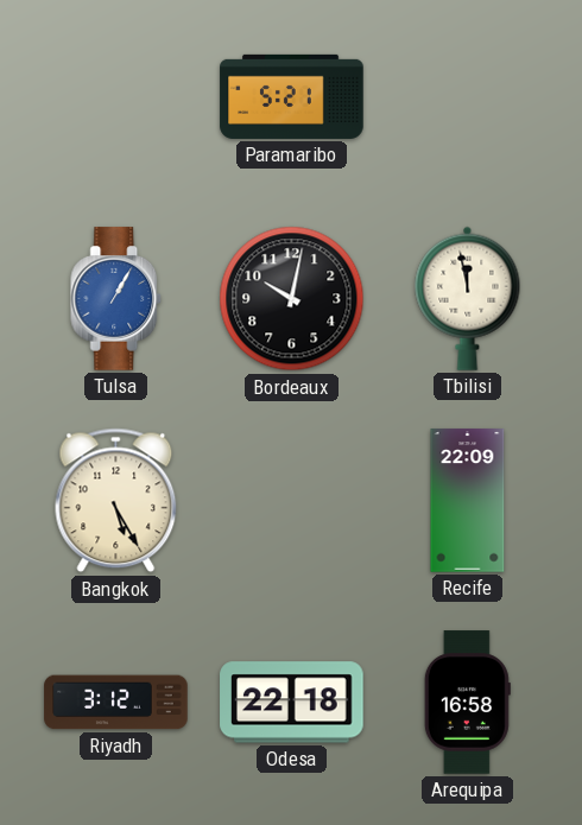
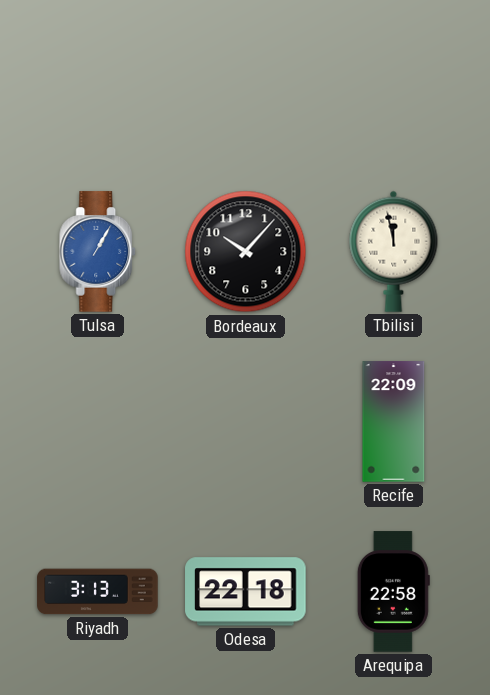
Paramaribo: 5:21 -> none (292, 96)
Bordeaux: 10:02 -> 10:07 (246, 252)
Bangkok: 5:25 -> none (116, 501)
Riyadh: 3:12 -> 3:13 (98, 592)
Arequipa: 16:58 -> 22:58 (393, 592)
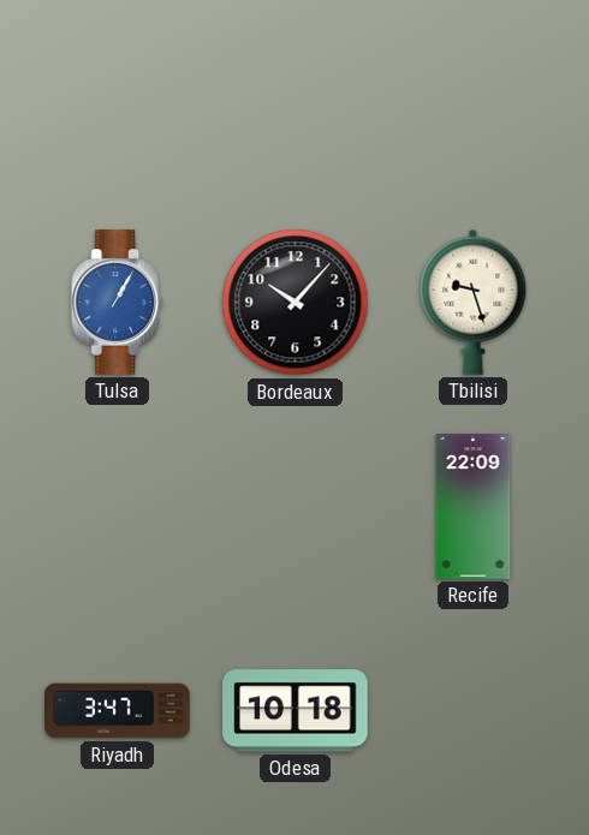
Tbilisi: 11:58 -> 9:27 (474, 302)
Riyadh: 3:13 -> 3:47 (118, 711)
Odesa: 22:18 -> 10:18 (296, 711)
Arequipa: 22:58 -> none (393, 592)
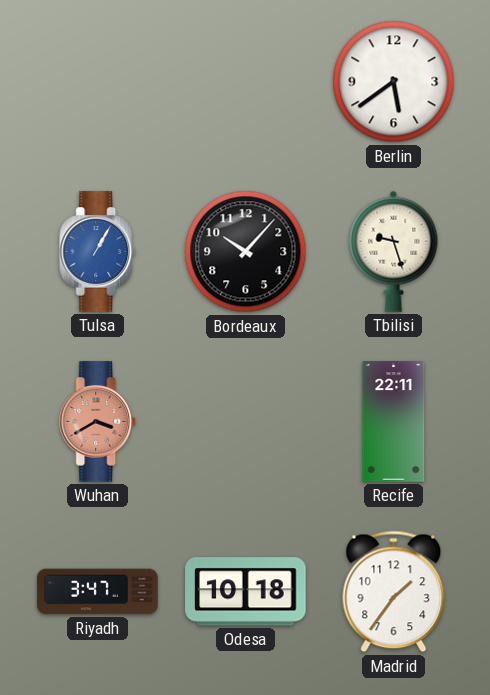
Berlin: none -> 5:39 (394, 82)
Wuhan: none -> 3:40 (98, 422)
Recife: 22:09 -> 22:11 (394, 422)
Madrid: none -> 1:36 (394, 592)
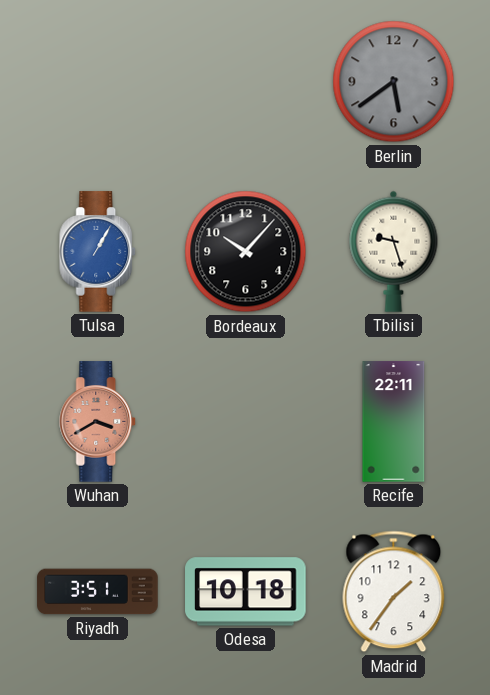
Berlin dial: white -> grey (394, 82)
Riyadh: 3:47 -> 3:51 (98, 592)
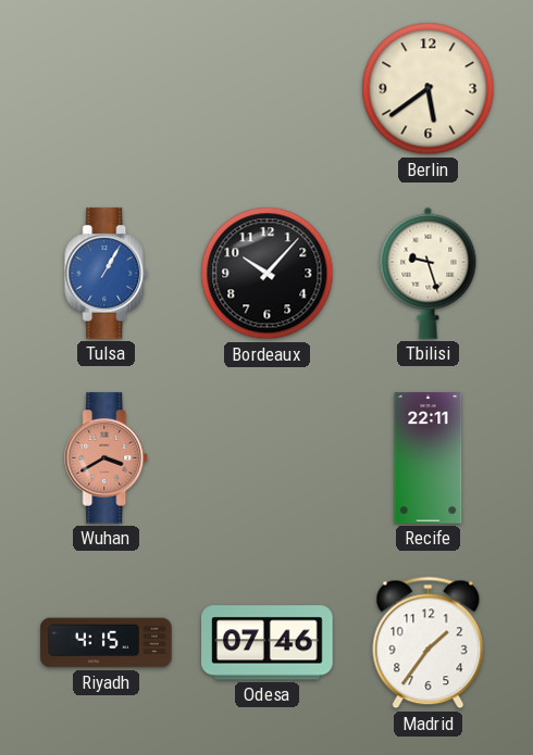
Berlin dial: grey -> cream (429, 89)
Riyadh: 3:51 -> 4:15 (107, 643)
Odesa: 10:18 -> 07:46 (268, 643)
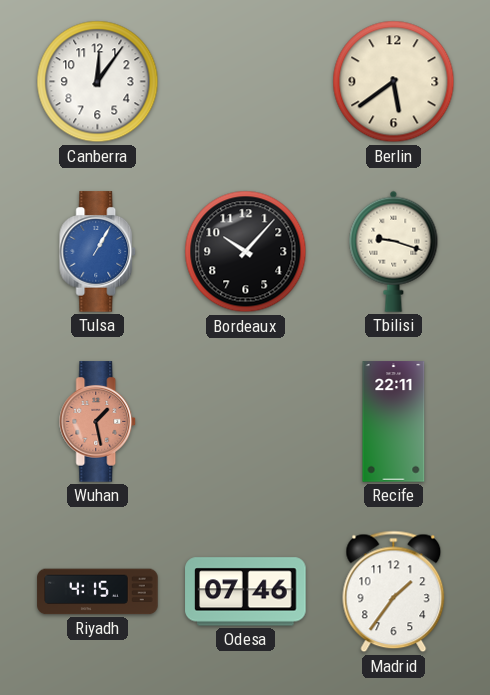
Canberra: none -> 12:06 (98, 82)
Tbilisi: 9:27 -> 9:18 (394, 251)
Wuhan: 3:40 -> 1:28 (98, 422)
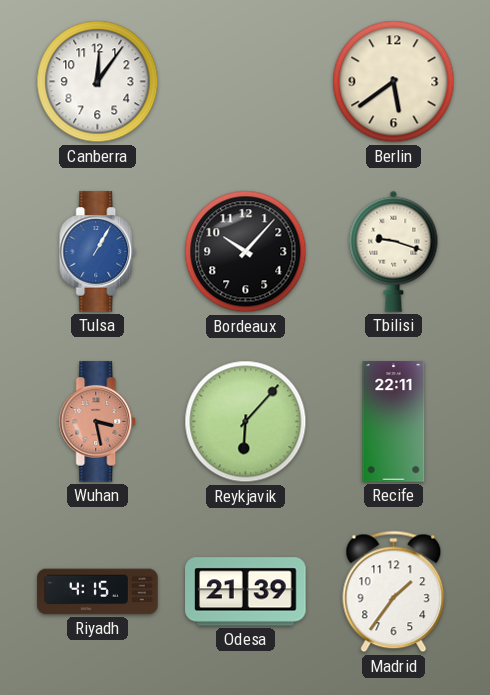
Wuhan: 1:28 -> 3:28 (98, 422)
Reykjavik: none -> 6:07 (246, 422)
Odesa: 07:46 -> 21:39 (246, 592)
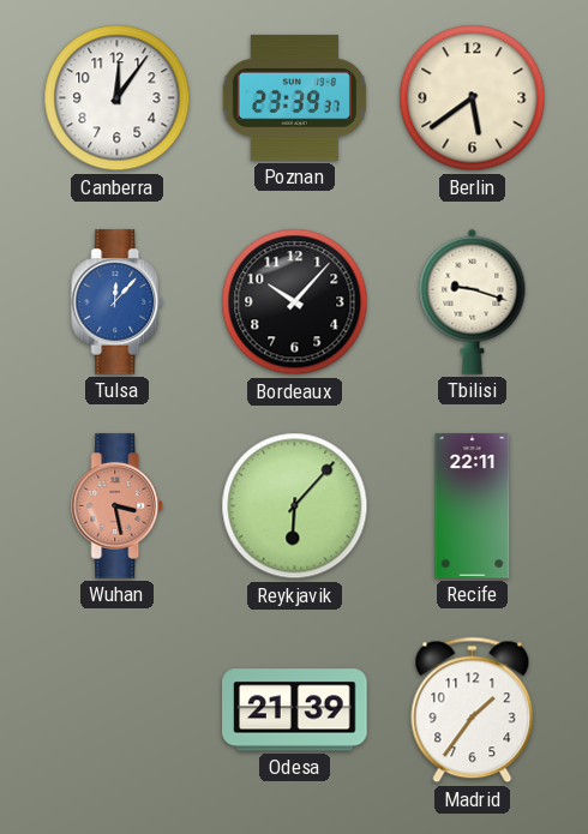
Poznan: none -> 23:39 (294, 97)
Tulsa: 1:05 -> 12:07 (118, 302)
Riyadh: 4:15 -> none (98, 592)
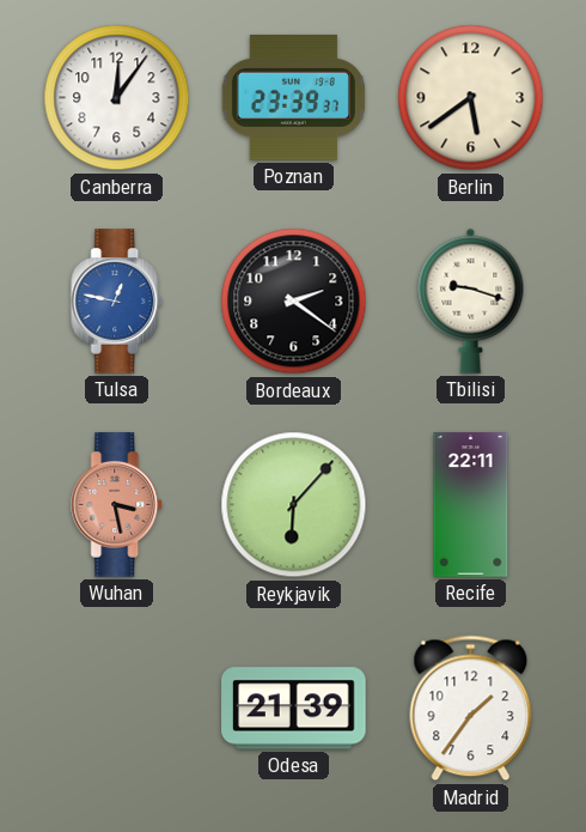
Tulsa: 12:07 -> 12:47 (117, 302)
Bordeaux: 10:07 -> 2:21 (294, 302)
